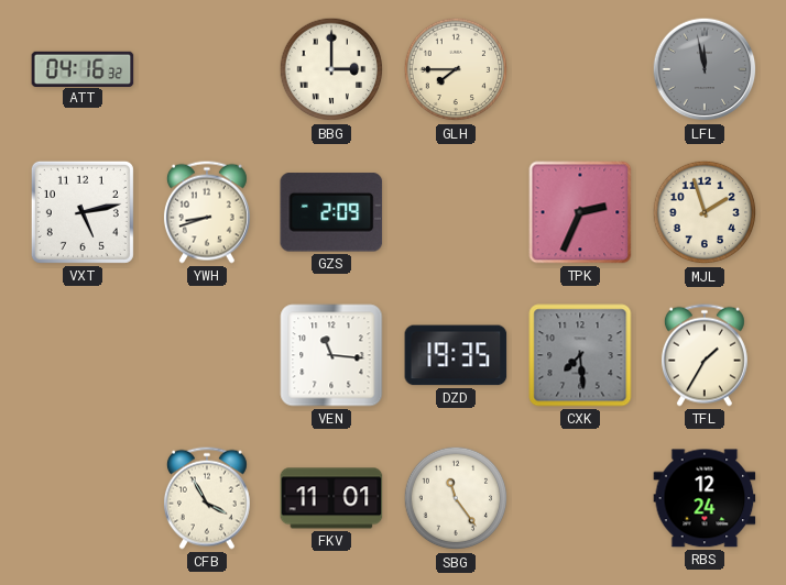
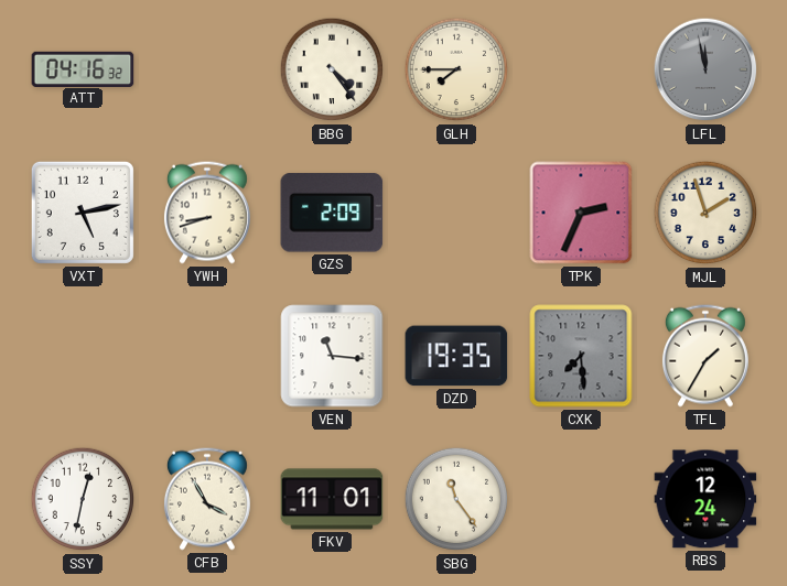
BBG: 3:00 -> 4:24 (332, 69)
SSY: none -> 12:32 (83, 499)
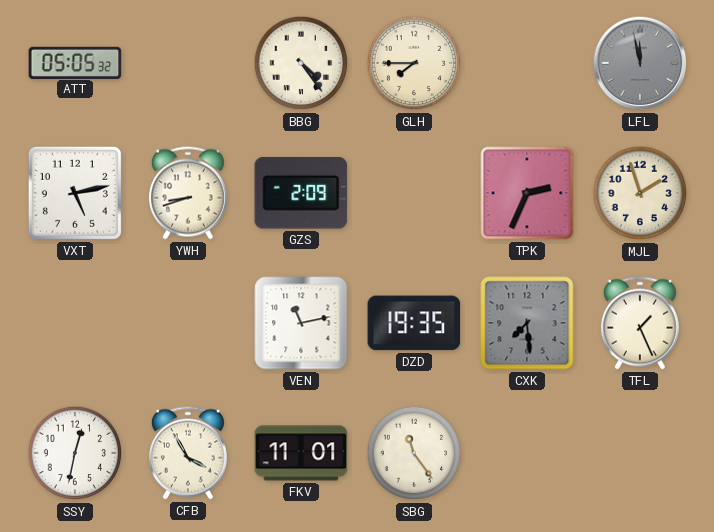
ATT: 04:16 -> 05:05 (75, 62)
VEN: 11:16 -> 11:13 (301, 323)
TFL: 1:35 -> 1:26 (640, 323)
RBS: 12:24 -> none (705, 499)
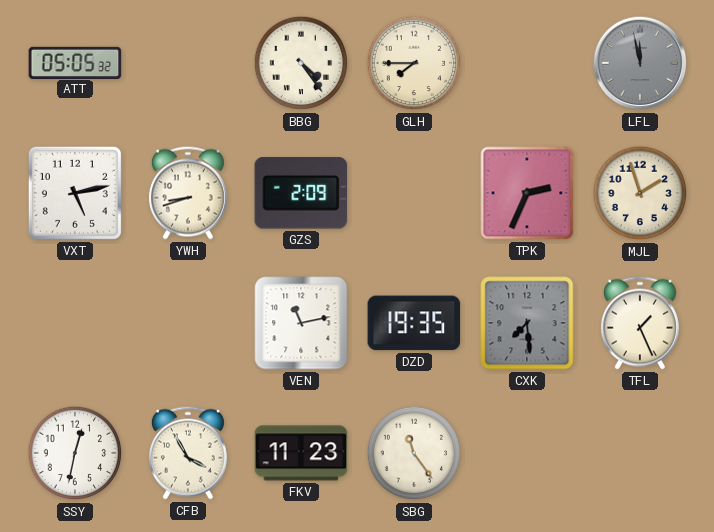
FKV: 11:01 -> 11:23 (301, 453)
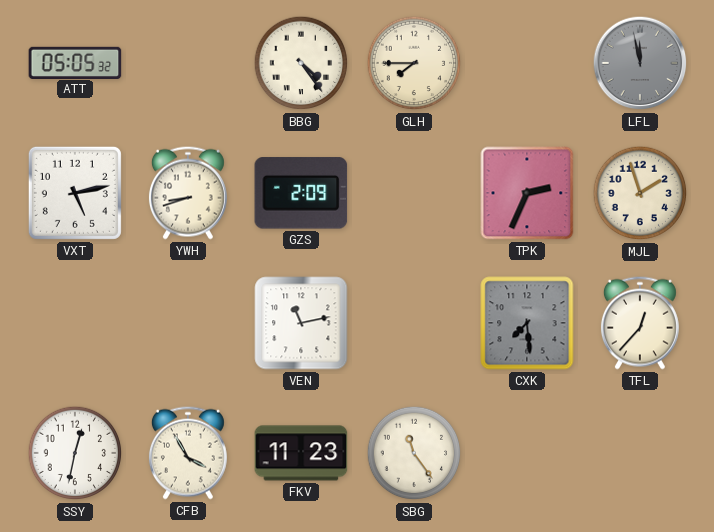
DZD: 19:35 -> none (414, 323)
TFL: 1:26 -> 12:37 (640, 323)
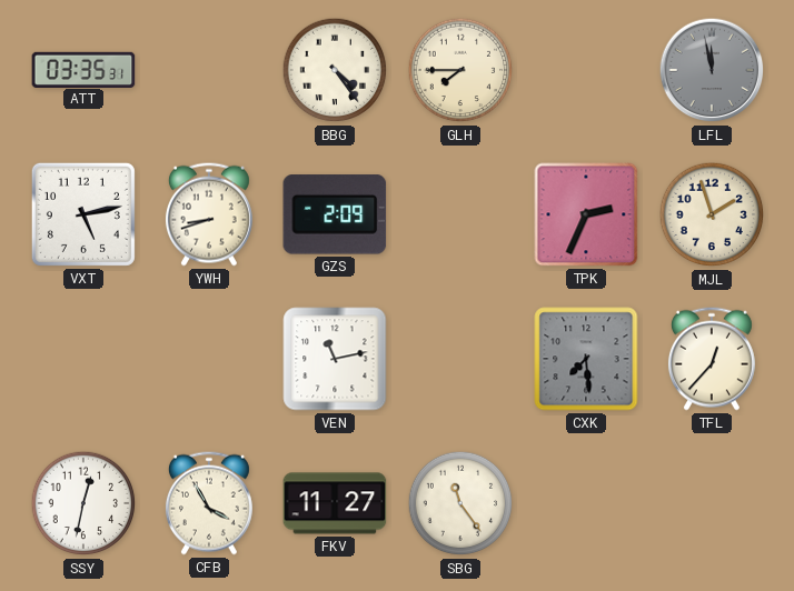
ATT: 05:05 -> 03:35 (83, 69)
FKV: 11:23 -> 11:27 (335, 503)
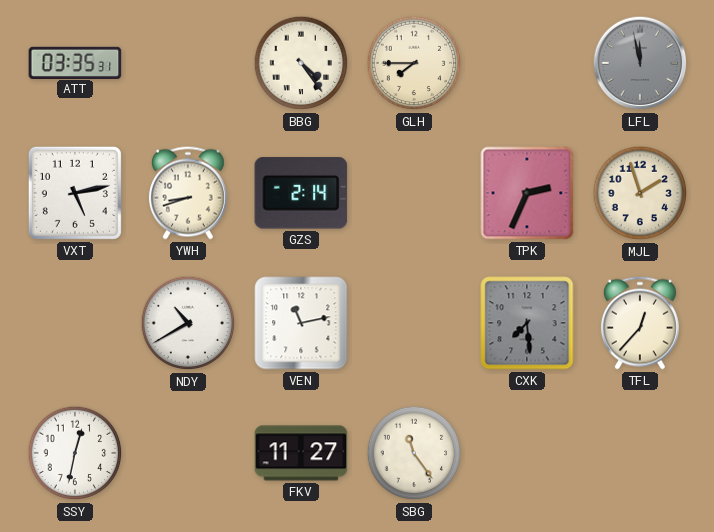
GZS: 2:09 -> 2:14 (301, 193)
NDY: none -> 10:40 (188, 323)
CFB: 3:55 -> none (209, 503)
